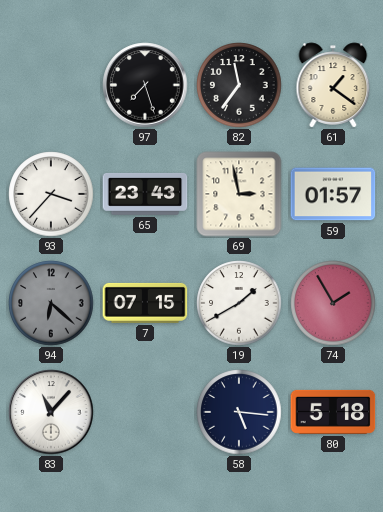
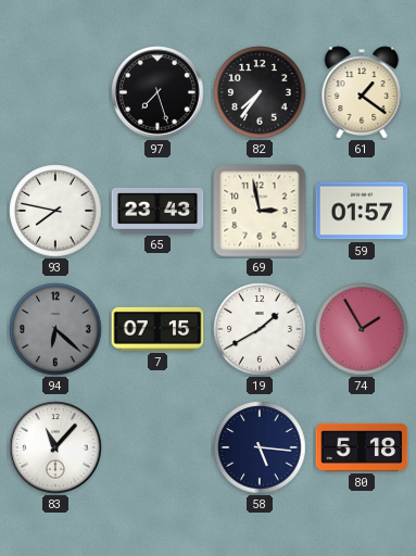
82: 11:36 -> 7:36 (260, 92)
93: 3:37 -> 7:47 (55, 211)
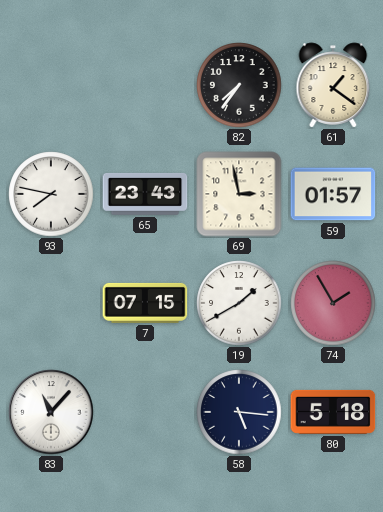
97: 7:27 -> none (157, 92)
94: 6:22 -> none (55, 329)
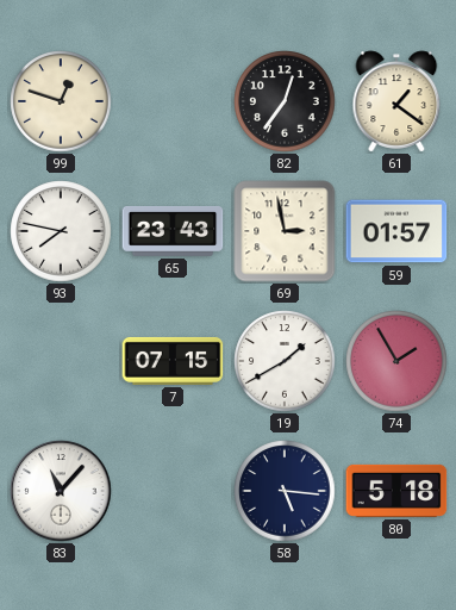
99: none -> 12:48 (61, 101)
82: 7:36 -> 12:36 (285, 101)
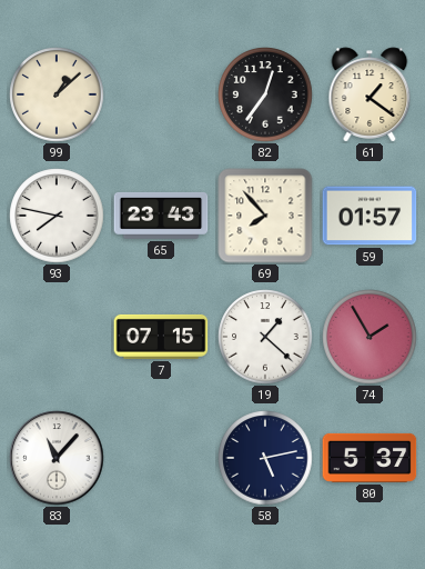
99: 12:48 -> 1:08 (57, 94)
69: 2:58 -> 7:53 (265, 216)
19: 1:40 -> 1:22 (265, 337)
58: 5:16 -> 5:13 (265, 458)
80: 5:18 -> 5:37 (370, 458)
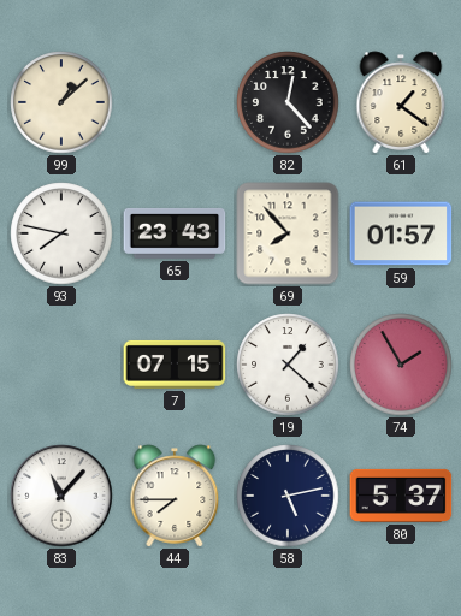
82: 12:36 -> 12:23 (288, 102)
44: none -> 7:45 (175, 496)
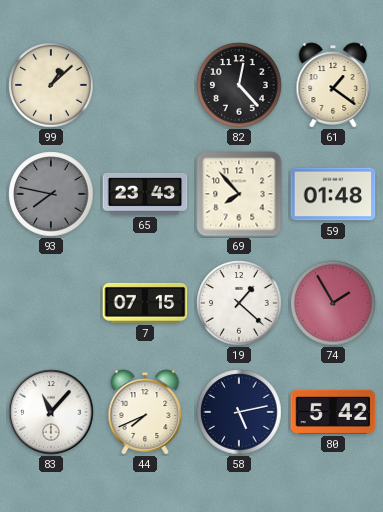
93 dial: white -> grey (51, 194)
59: 01:57 -> 01:48 (333, 194)
44: 7:45 -> 7:41 (145, 412)
80: 5:37 -> 5:42 (333, 412)
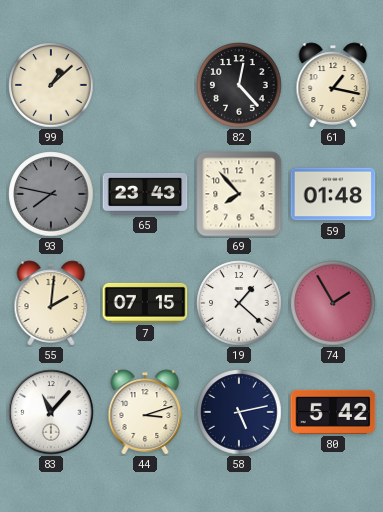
61: 1:21 -> 1:17 (333, 85)
55: none -> 2:01 (51, 303)
44: 7:41 -> 3:12 (145, 412)
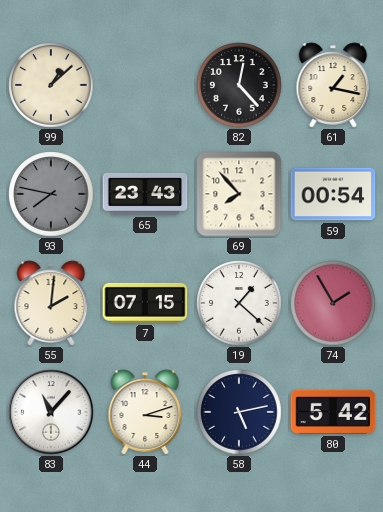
59: 01:48 -> 00:54 (333, 194)
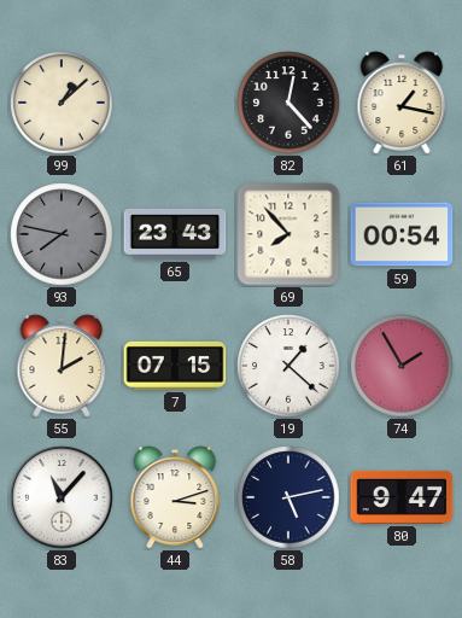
80: 5:42 -> 9:47 (402, 497)
